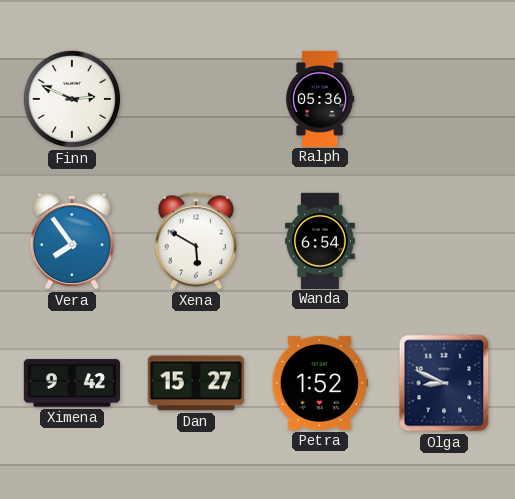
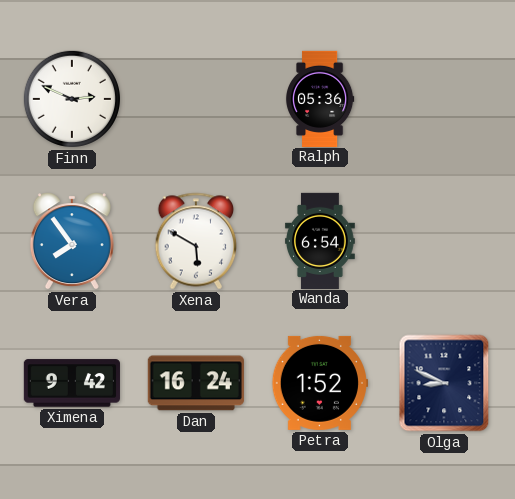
Dan: 15:27 -> 16:24 (196, 383)
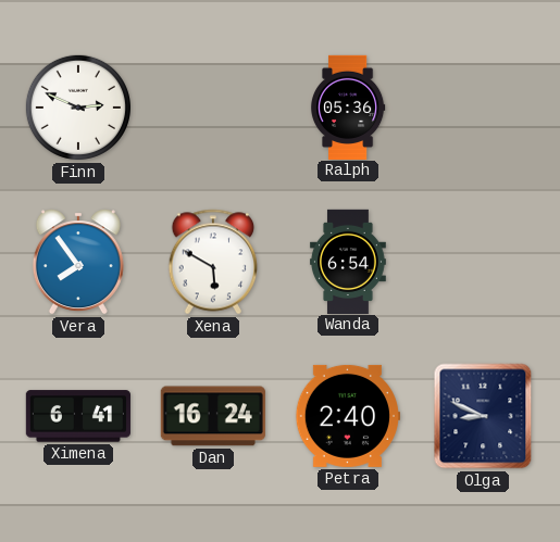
Ximena: 9:42 -> 6:41 (78, 416)
Petra: 1:52 -> 2:40 (348, 416)
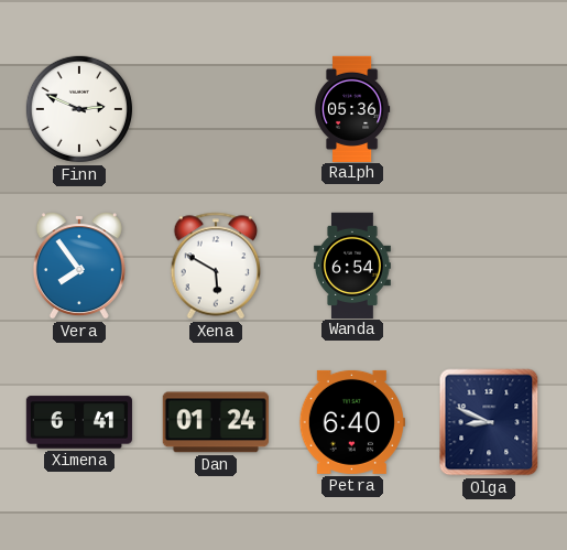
Dan: 16:24 -> 01:24 (216, 422)
Petra: 2:40 -> 6:40 (352, 422)
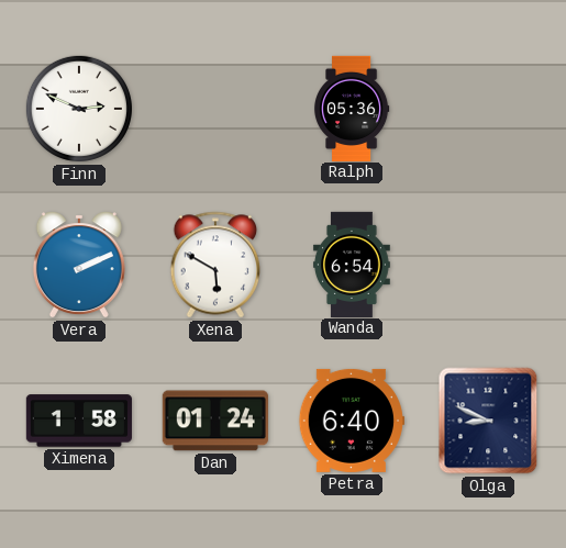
Vera: 7:54 -> 2:11 (79, 265)
Ximena: 6:41 -> 1:58 (79, 421)
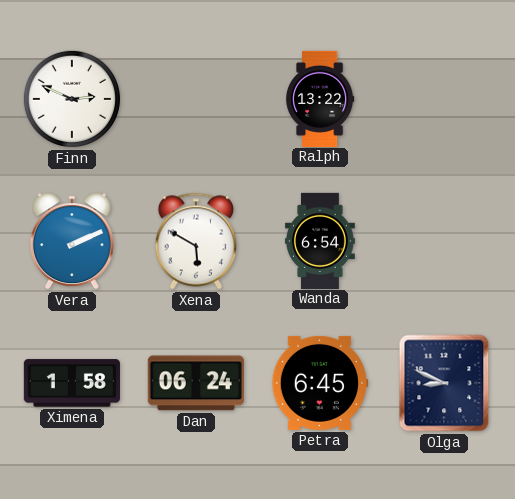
Ralph: 05:36 -> 13:22 (320, 98)
Dan: 01:24 -> 06:24 (196, 383)
Petra: 6:40 -> 6:45 (320, 383)
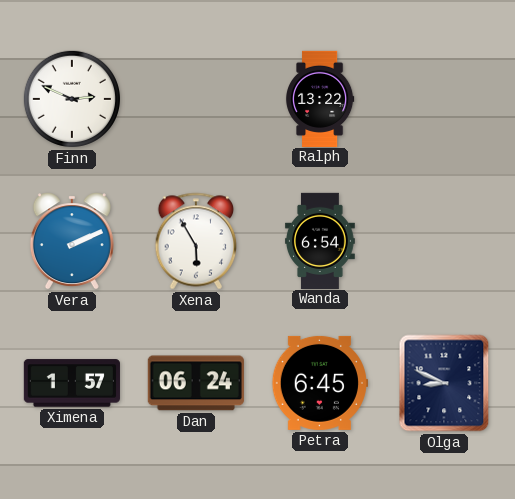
Xena: 5:50 -> 5:55 (196, 241)
Ximena: 1:58 -> 1:57 (72, 383)
